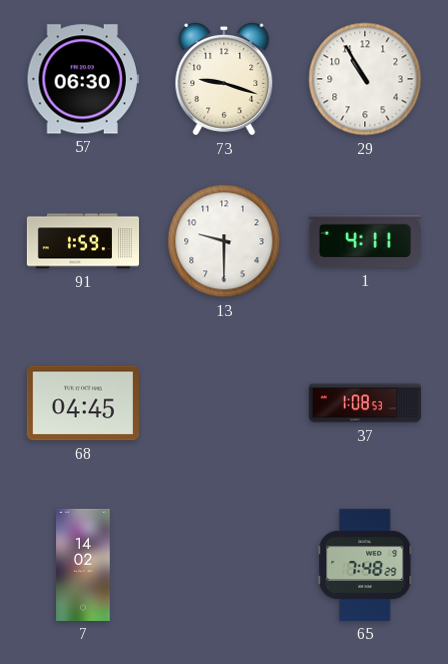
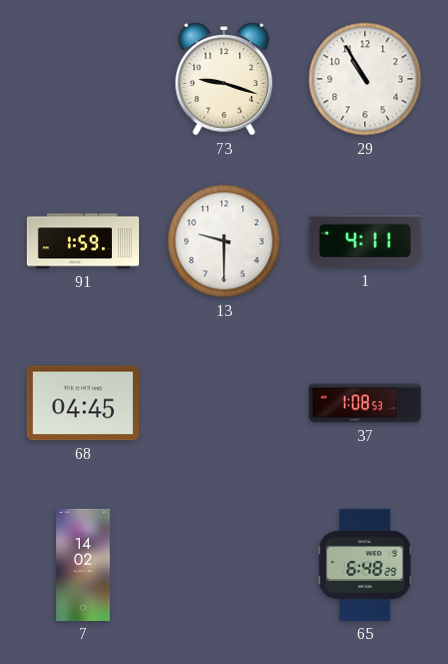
57: 06:30 -> none (83, 79)
65: 7:48 -> 6:48 (365, 565)
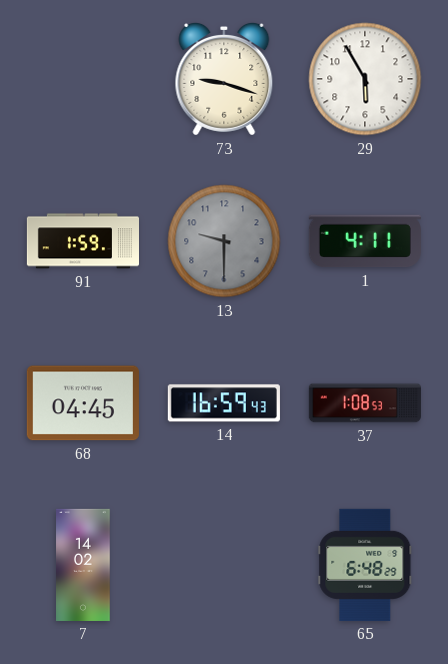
29: 10:55 -> 5:55 (365, 79)
13 dial: white -> grey (224, 241)
14: none -> 16:59 (224, 403)
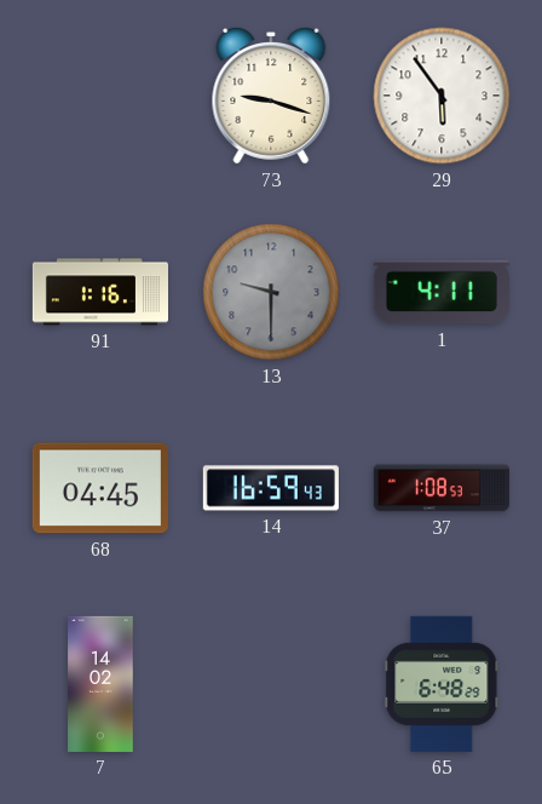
29: 5:55 -> 5:54 (442, 96)
91: 1:59 -> 1:16 (99, 292)
